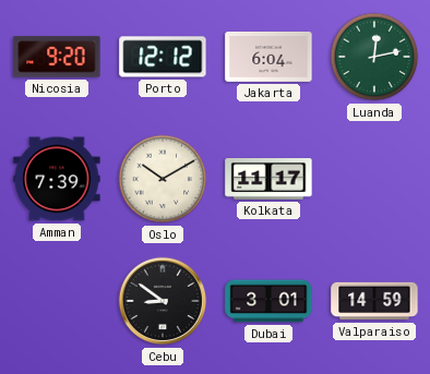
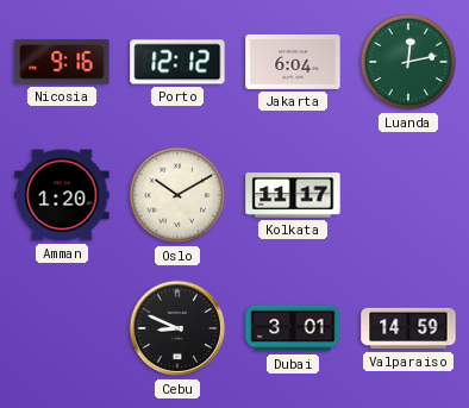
Nicosia: 9:20 -> 9:16 (62, 62)
Amman: 7:39 -> 1:20 (62, 195)
Cebu: 8:51 -> 8:49 (177, 328)
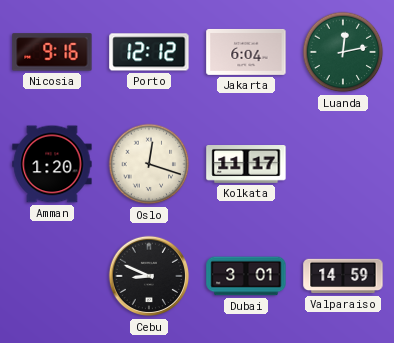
Oslo: 10:10 -> 12:18 (149, 164)
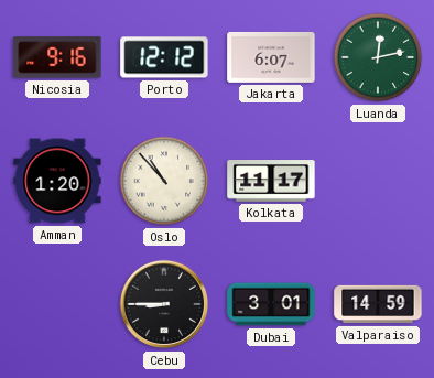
Jakarta: 6:04 -> 6:07 (271, 57)
Oslo: 12:18 -> 10:53 (164, 181)
Cebu: 8:49 -> 8:45 (164, 304)
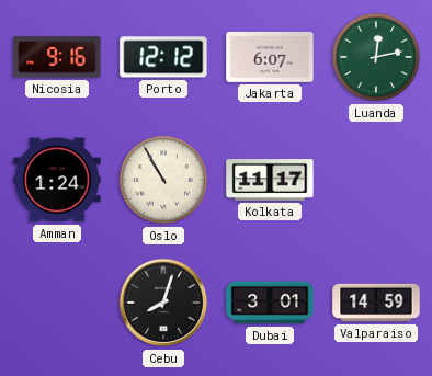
Amman: 1:20 -> 1:24 (57, 180)
Oslo: 10:53 -> 10:55 (163, 180)
Cebu: 8:45 -> 8:03 (163, 303)
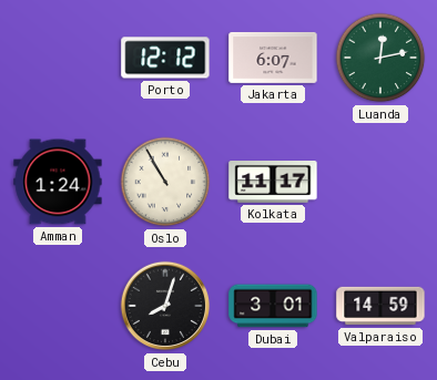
Nicosia: 9:16 -> none (57, 57)
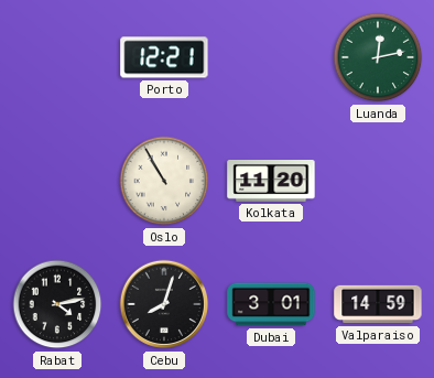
Porto: 12:12 -> 12:21 (164, 57)
Jakarta: 6:07 -> none (273, 58)
Amman: 1:24 -> none (58, 182)
Kolkata: 11:17 -> 11:20 (271, 182)
Rabat: none -> 4:13 (57, 304)
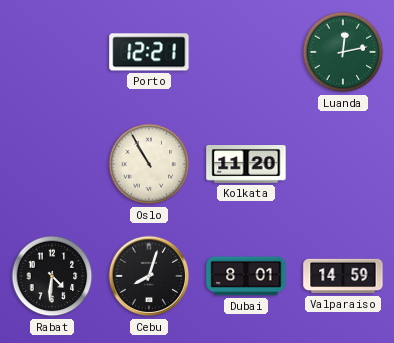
Rabat: 4:13 -> 4:31 (52, 276)
Dubai: 3:01 -> 8:01 (246, 276)
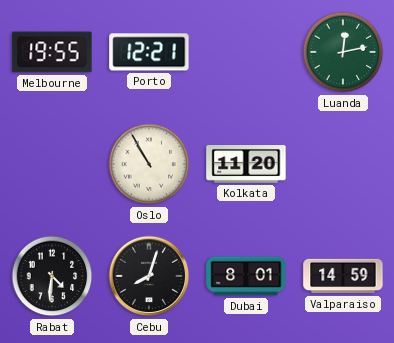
Melbourne: none -> 19:55 (52, 52)
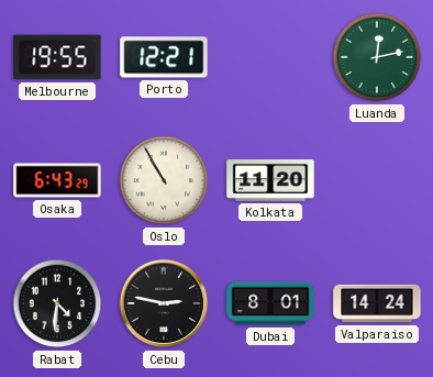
Osaka: none -> 6:43 (57, 180)
Cebu: 8:03 -> 2:47 (164, 303)
Valparaiso: 14:59 -> 14:24 (377, 303)
